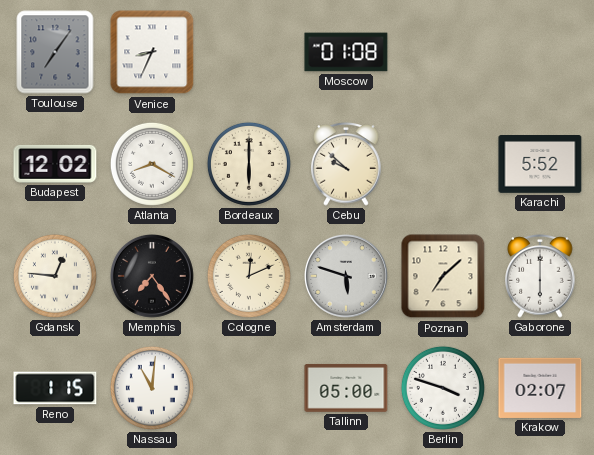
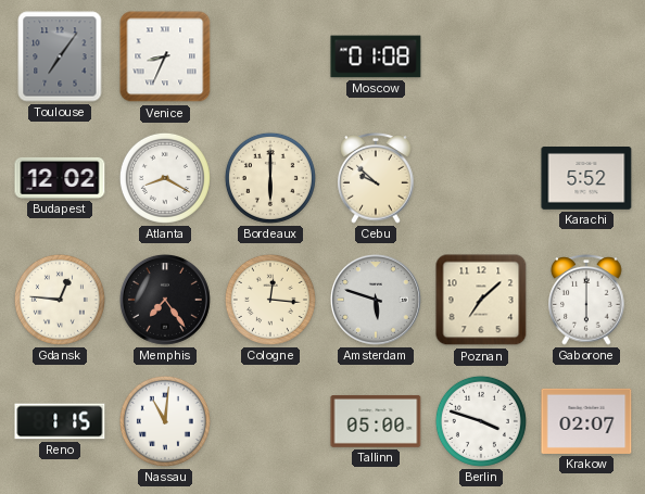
Cologne: 12:11 -> 12:16 (270, 300)
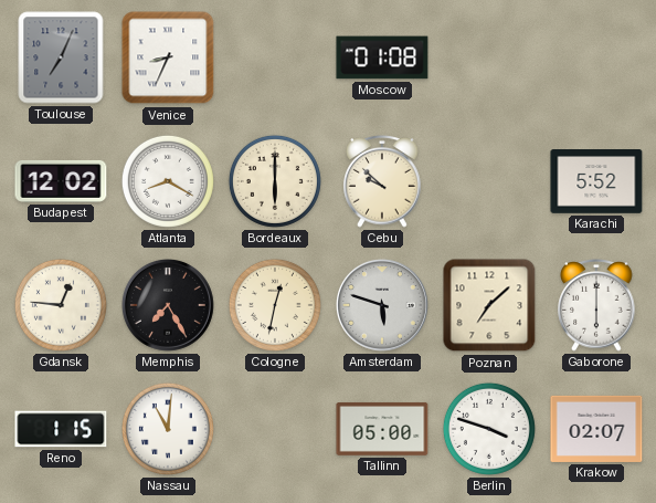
Toulouse: 7:06 -> 7:04 (61, 57)
Memphis: 7:24 -> 7:25 (168, 305)
Cologne: 12:16 -> 12:32 (275, 305)
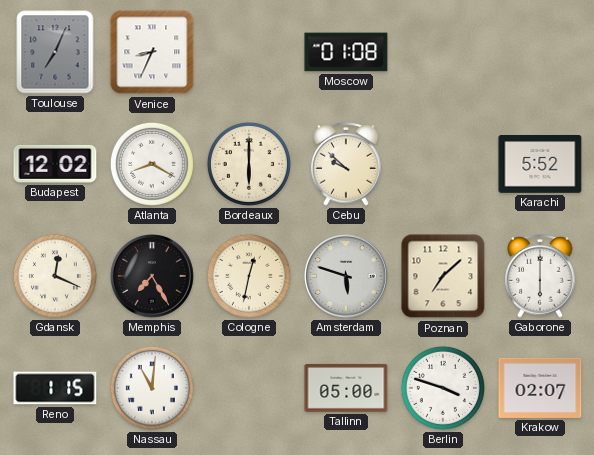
Gdansk: 12:46 -> 12:19 (55, 276)
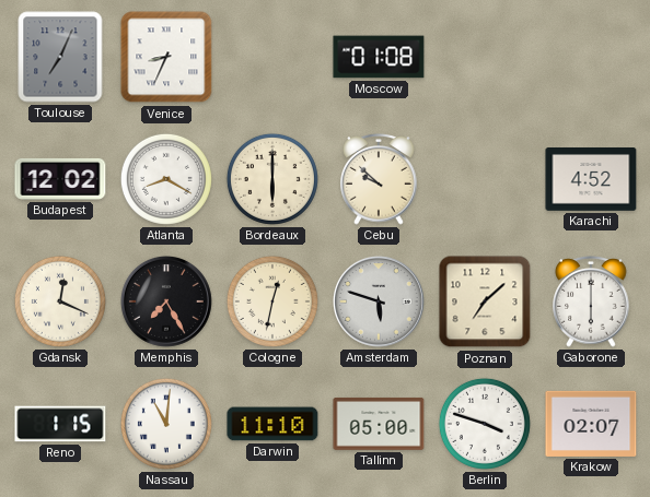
Karachi: 5:52 -> 4:52 (591, 180)
Darwin: none -> 11:10 (272, 424)
